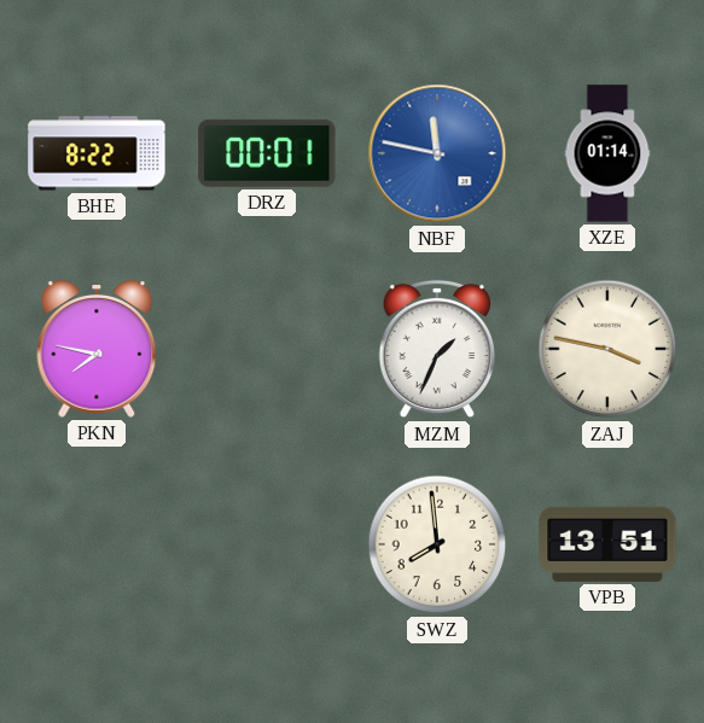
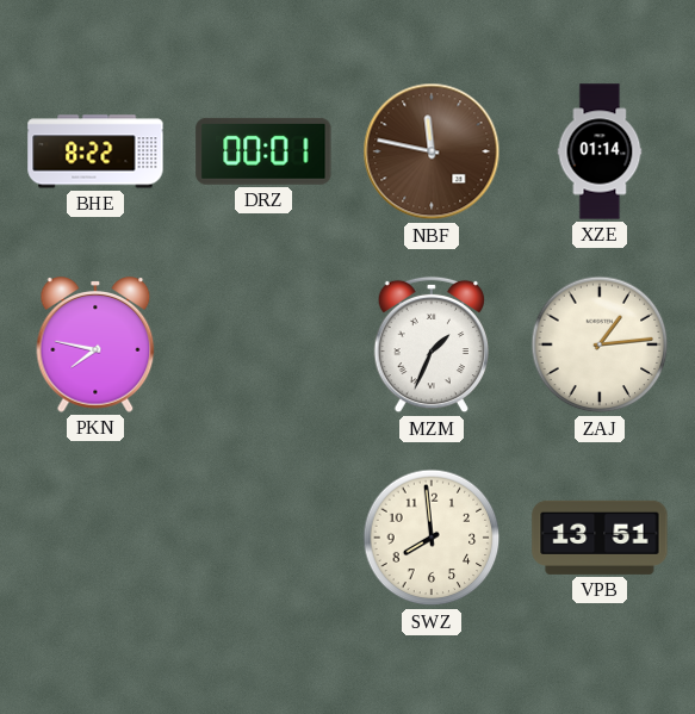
NBF dial: blue -> brown (432, 151)
ZAJ: 3:47 -> 1:14 (600, 344)
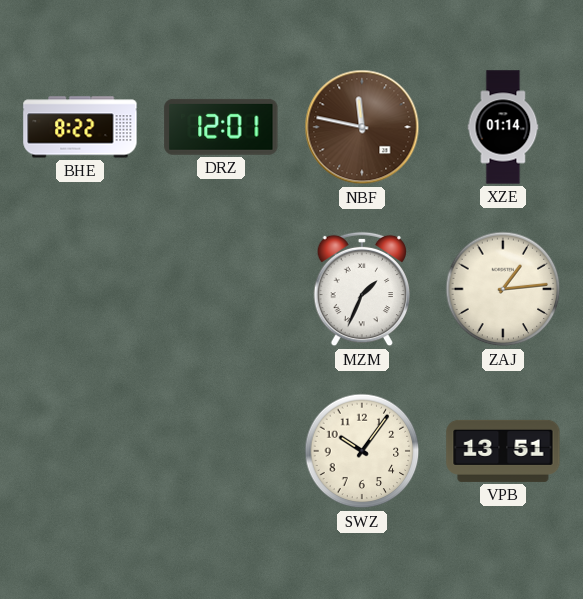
DRZ: 00:01 -> 12:01 (221, 127)
PKN: 7:47 -> none (95, 344)
SWZ: 7:59 -> 10:06 (362, 451)
